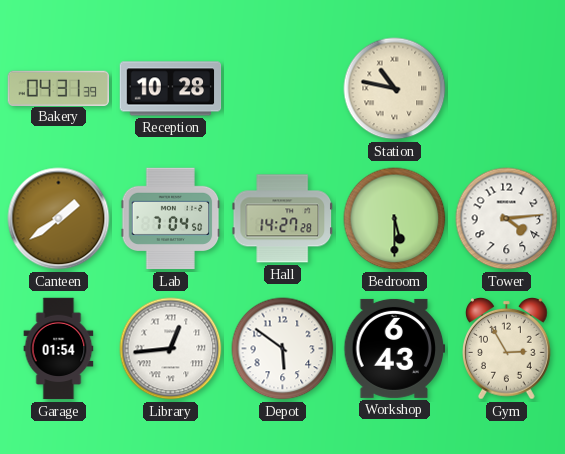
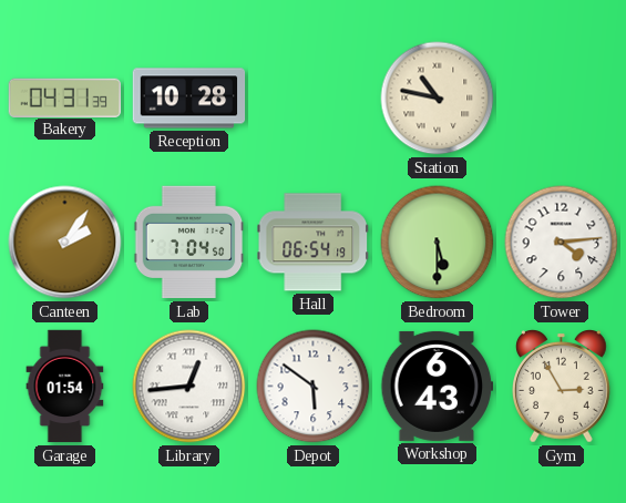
Canteen: 1:39 -> 2:06 (65, 243)
Hall: 14:27 -> 06:54 (312, 243)
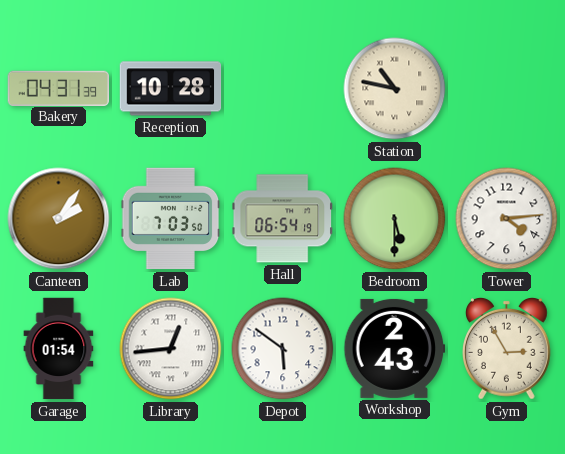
Lab: 7:04 -> 7:03 (171, 219)
Workshop: 6:43 -> 2:43 (395, 348)
